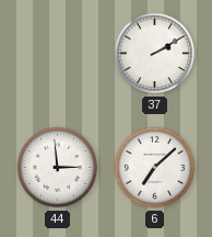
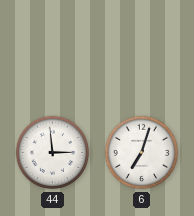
37: 2:10 -> none (155, 54)
6: 7:08 -> 7:03 (142, 153)
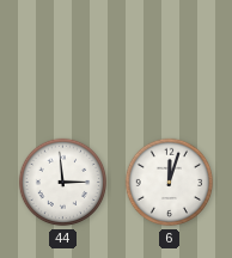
6: 7:03 -> 12:03 (170, 183)
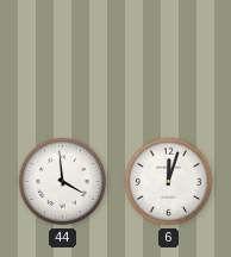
44: 2:59 -> 3:59 (63, 182)
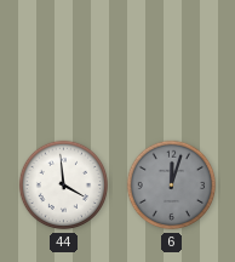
6 dial: white -> grey (172, 186)
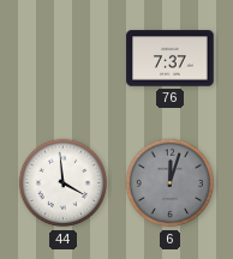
76: none -> 7:37 (171, 59)
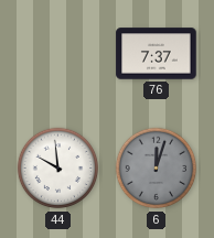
44: 3:59 -> 9:59 (58, 169)
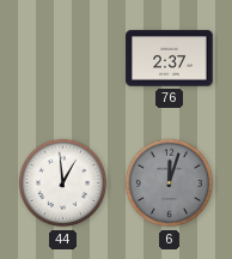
76: 7:37 -> 2:37 (170, 59)
44: 9:59 -> 12:59 (63, 183)
